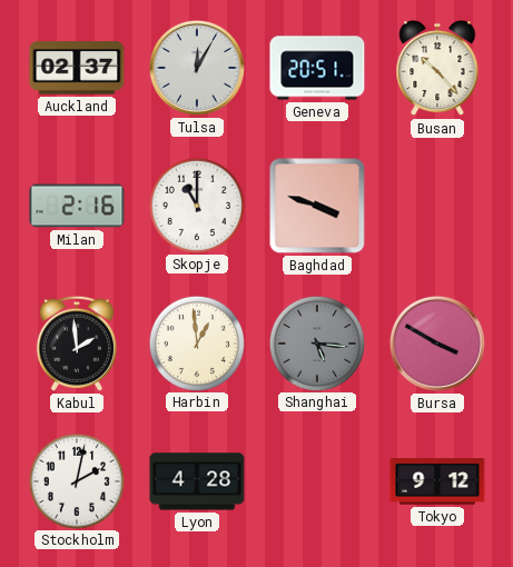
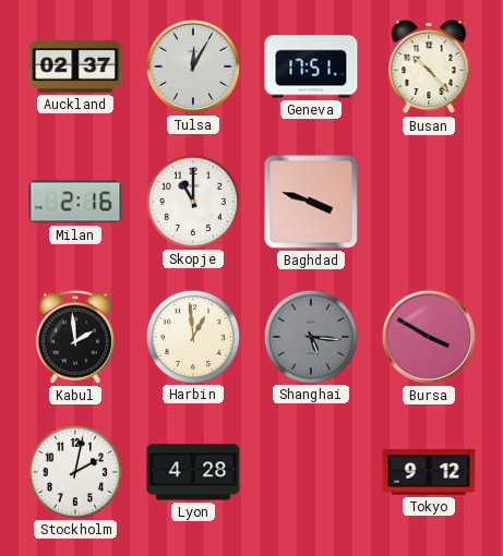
Geneva: 20:51 -> 17:51 (311, 67)
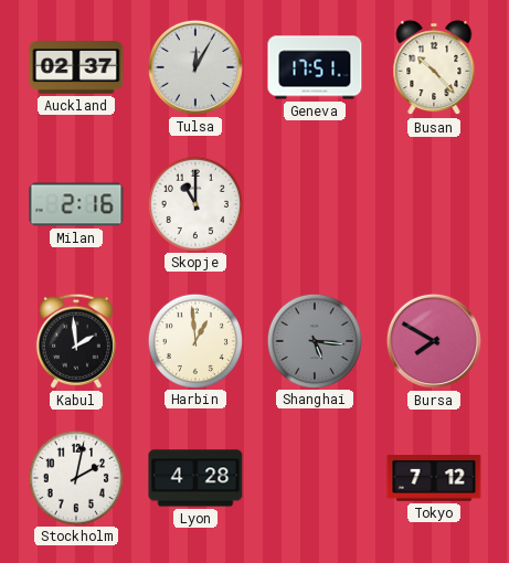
Baghdad: 3:48 -> none (311, 202)
Bursa: 3:50 -> 7:50 (434, 341)
Tokyo: 9:12 -> 7:12 (434, 478)
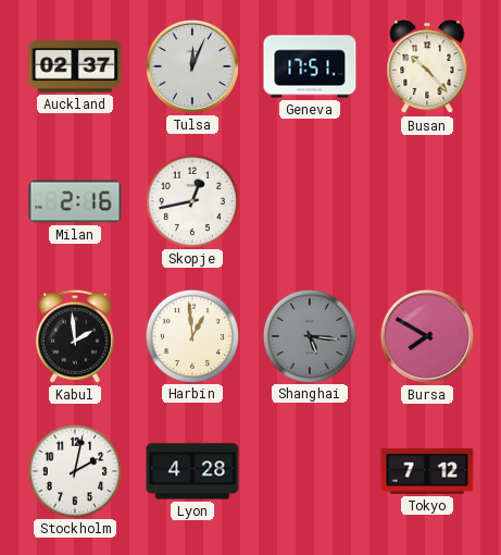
Tulsa: 12:05 -> 12:04 (192, 66)
Skopje: 11:00 -> 12:43 (191, 200)
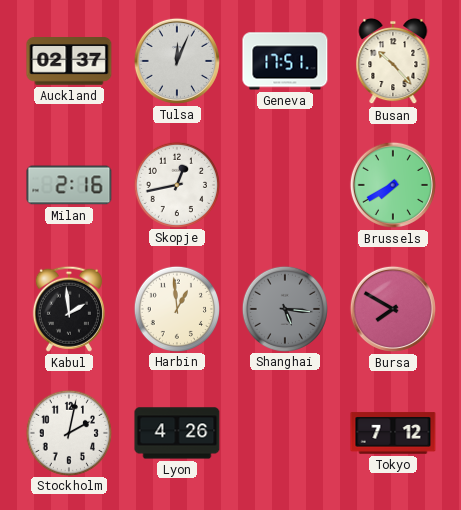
Brussels: none -> 7:40 (393, 185)
Lyon: 4:28 -> 4:26 (177, 433)
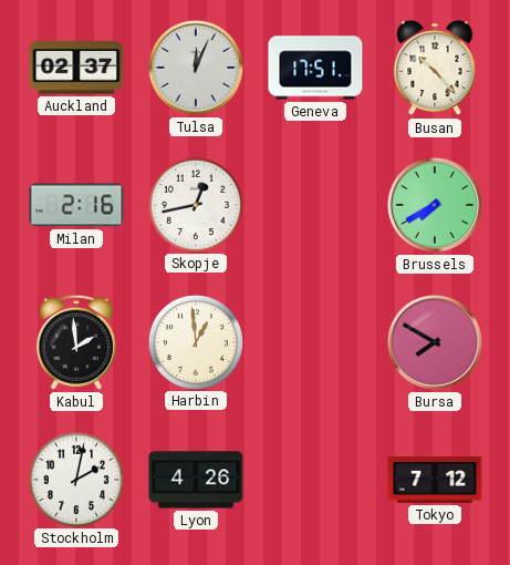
Shanghai: 5:16 -> none (284, 308)
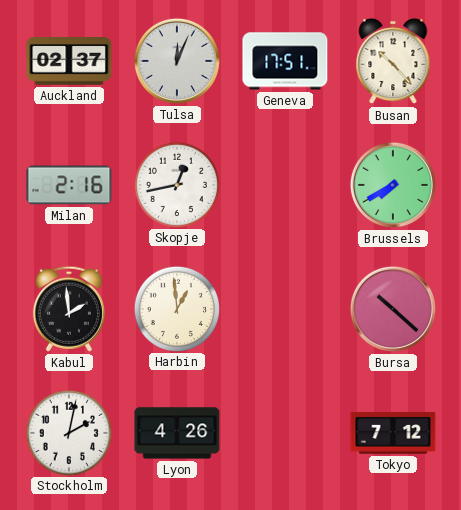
Bursa: 7:50 -> 10:22 (393, 309)
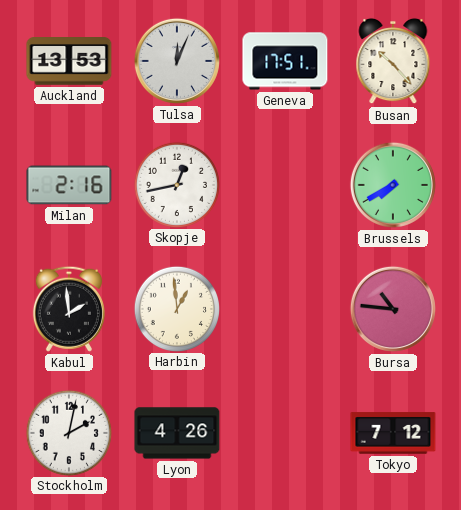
Auckland: 02:37 -> 13:53 (69, 61)
Bursa: 10:22 -> 10:46 (393, 309)
